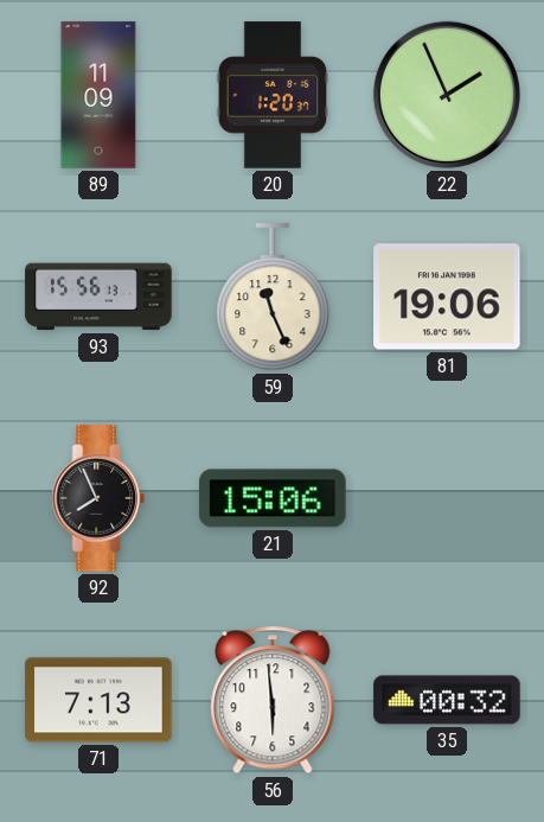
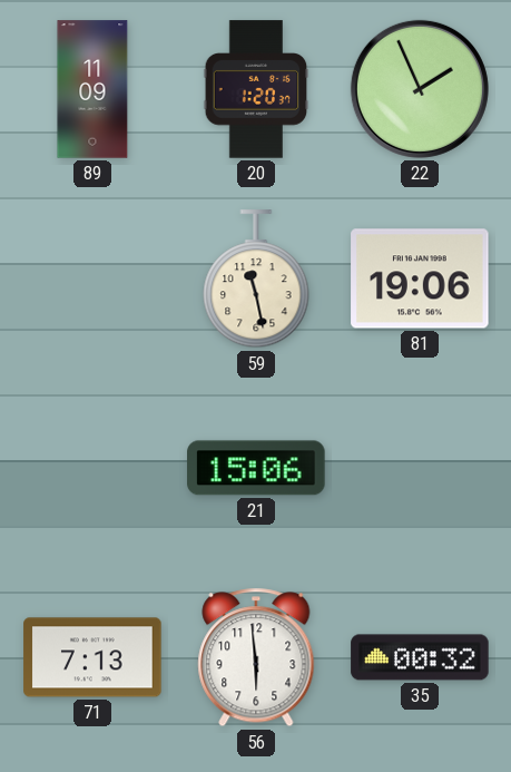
93: 15:56 -> none (98, 297)
59: 11:26 -> 11:28 (256, 280)
92: 7:56 -> none (98, 498)
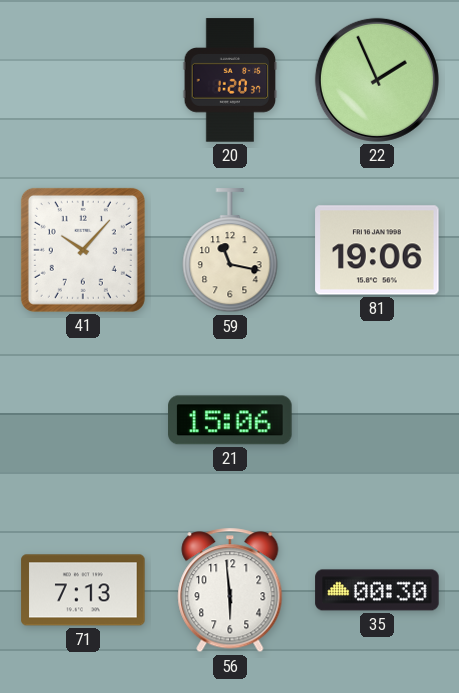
89: 11:09 -> none (92, 89)
41: none -> 10:07 (83, 250)
59: 11:28 -> 11:17 (230, 251)
35: 00:32 -> 00:30 (377, 590)
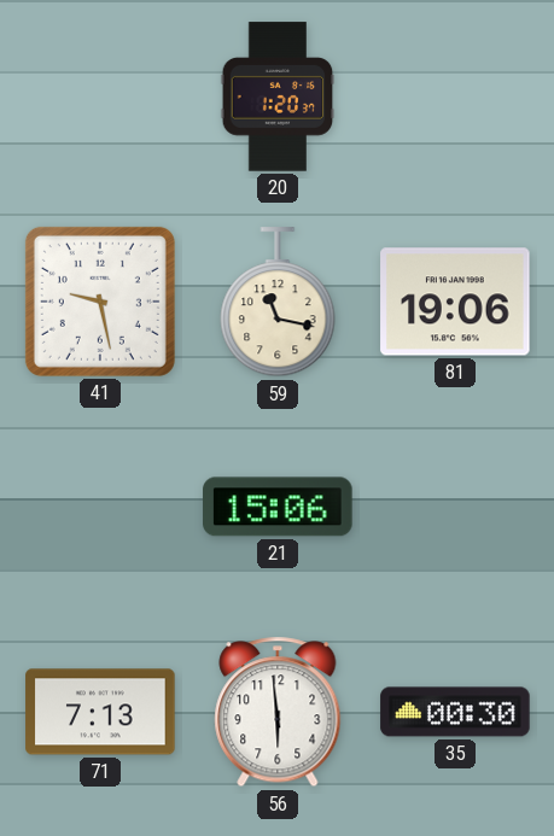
22: 1:56 -> none (377, 80)
41: 10:07 -> 9:28 (100, 302)
